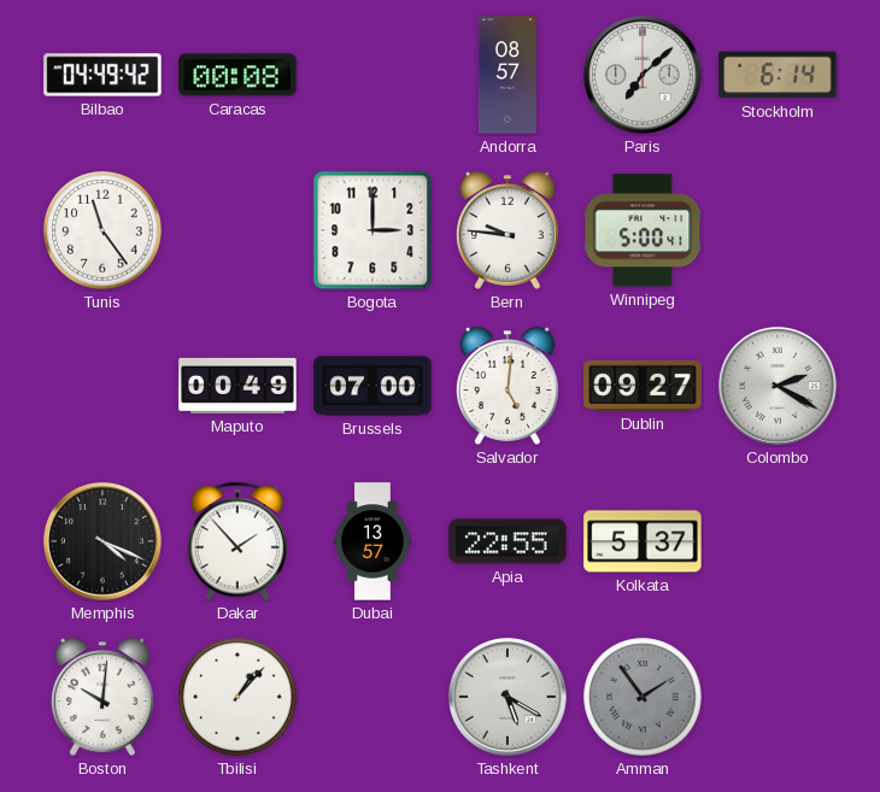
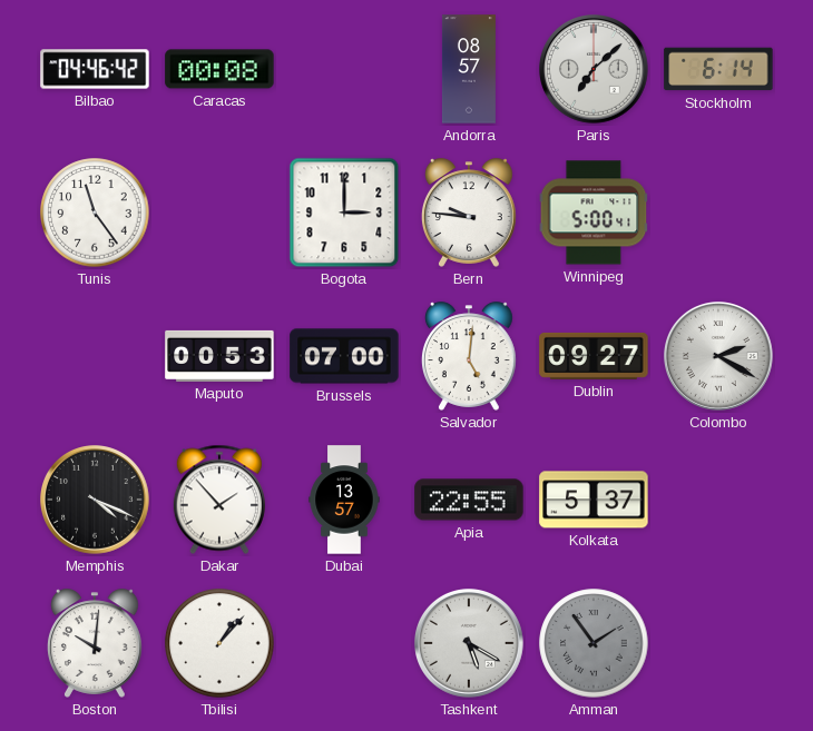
Bilbao: 04:49 -> 04:46 (95, 69)
Maputo: 00:49 -> 00:53 (219, 356)
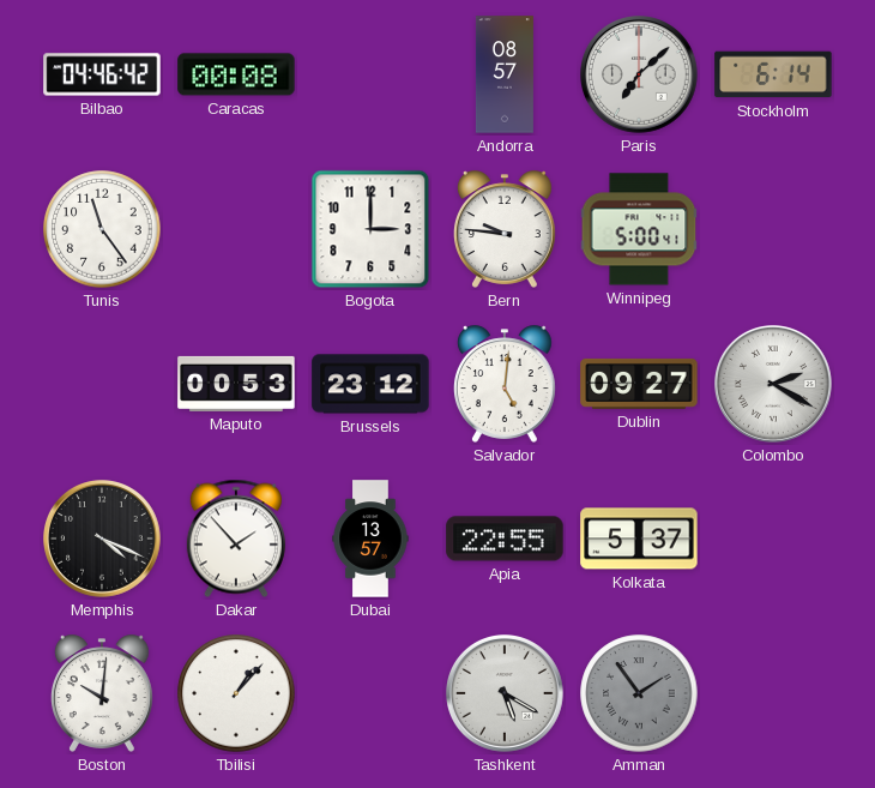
Brussels: 07:00 -> 23:12 (370, 384)
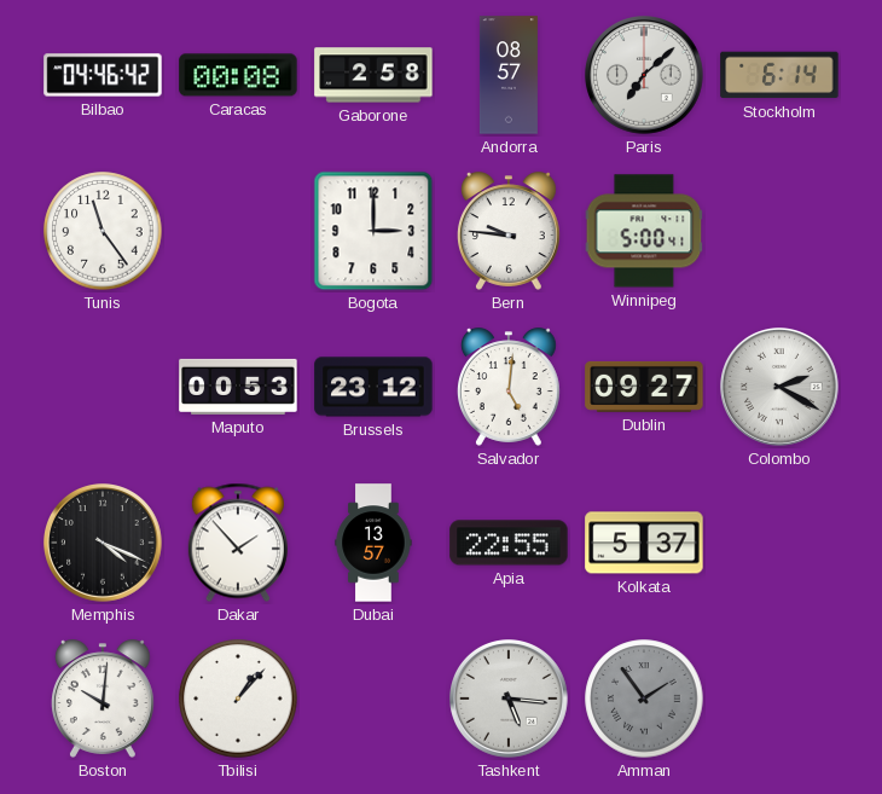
Gaborone: none -> 2:58 (373, 75)
Tashkent: 5:20 -> 5:16 (510, 700)
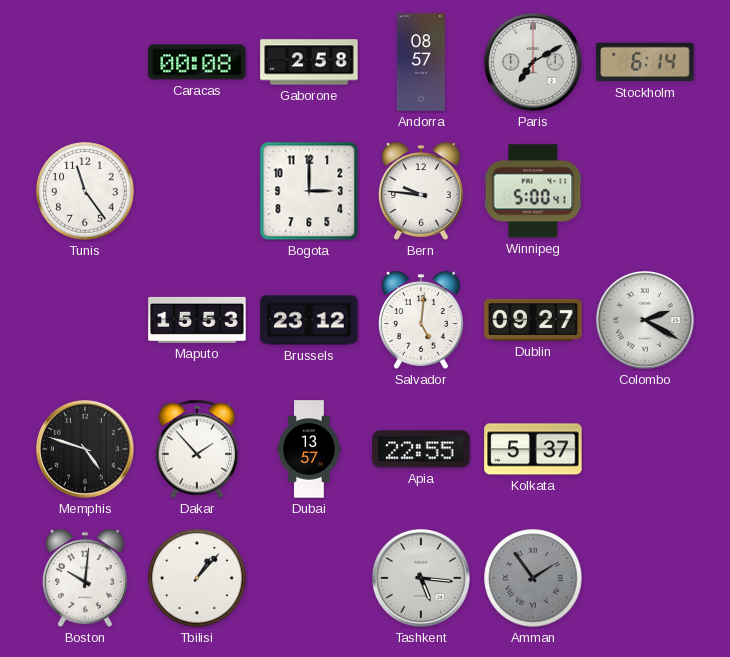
Bilbao: 04:46 -> none (103, 75)
Paris: 7:08 -> 7:10 (534, 63)
Maputo: 00:53 -> 15:53 (197, 320)
Memphis: 4:19 -> 4:48 (86, 450)
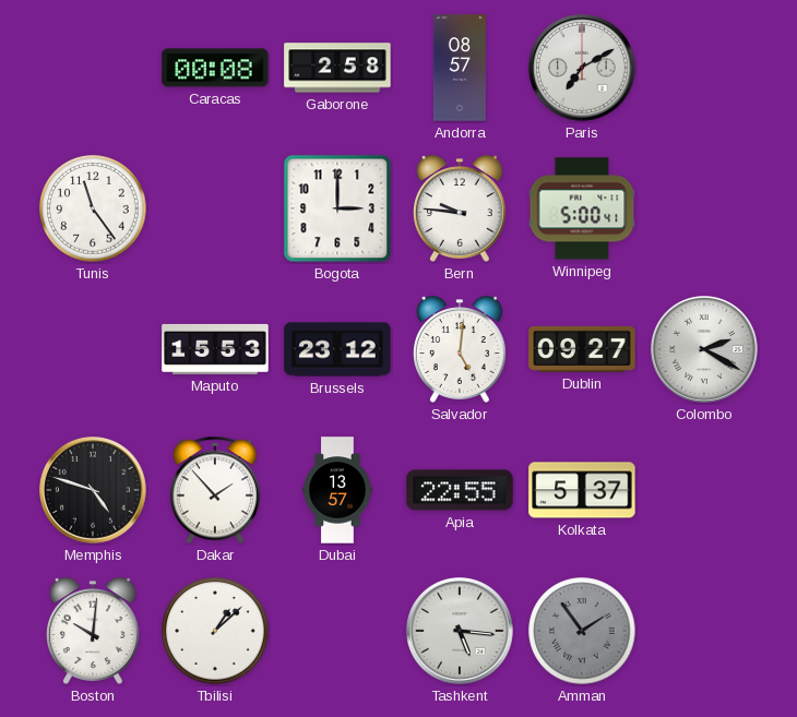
Stockholm: 6:14 -> none (645, 62)
Tbilisi: 1:07 -> 1:08 (215, 631)
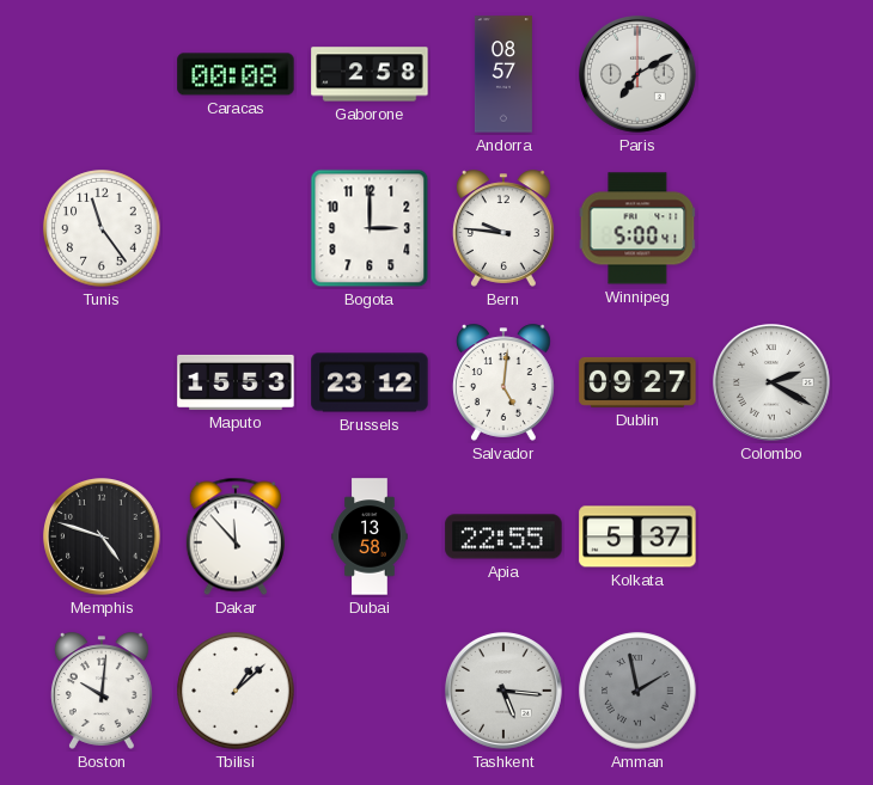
Dakar: 1:53 -> 11:53 (236, 536)
Dubai: 13:57 -> 13:58 (370, 536)
Amman: 1:54 -> 1:58 (637, 691)
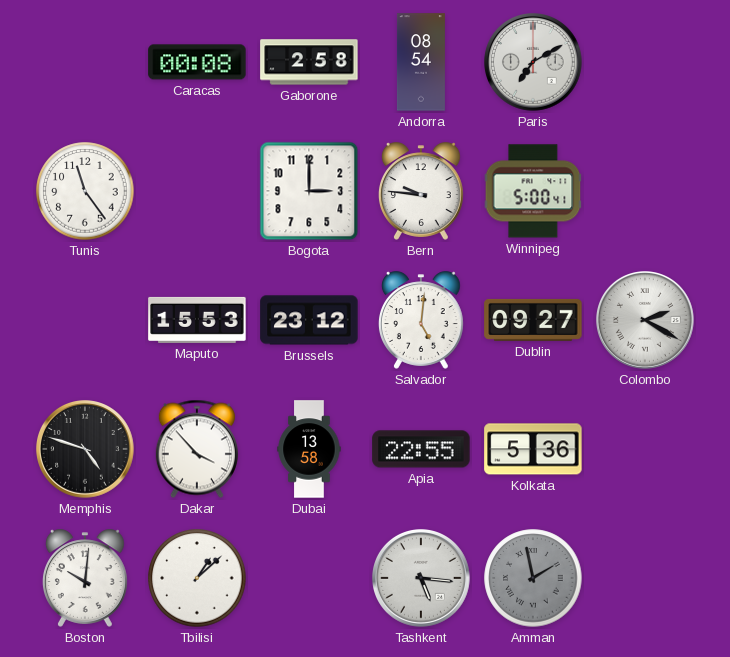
Andorra: 08:57 -> 08:54 (421, 62)
Dakar: 11:53 -> 3:53 (197, 449)
Kolkata: 5:37 -> 5:36 (533, 449)
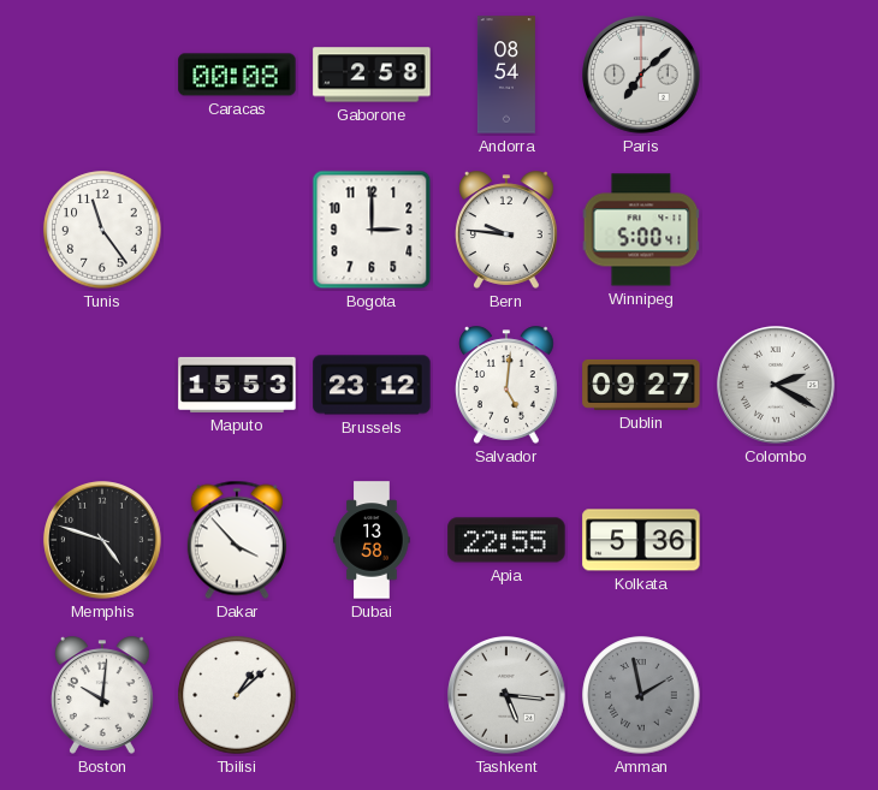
Paris: 7:10 -> 7:08 (642, 76)
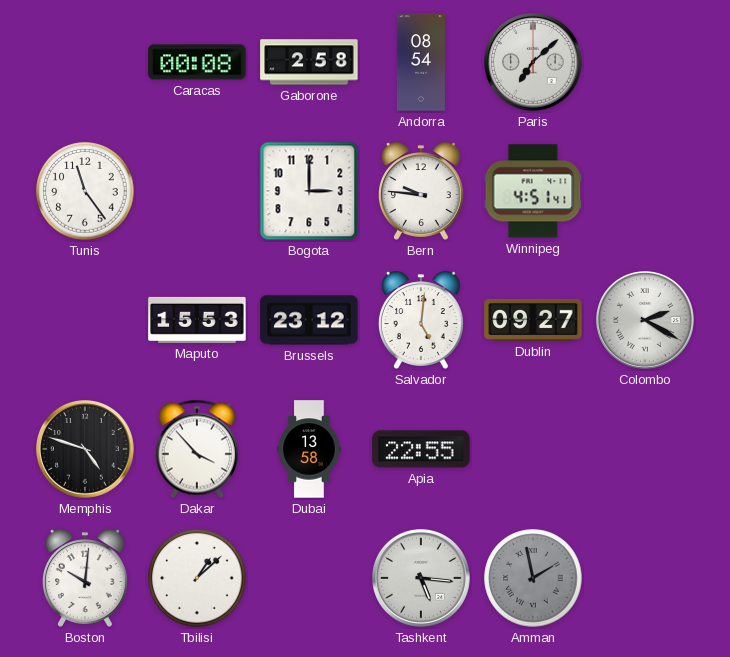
Winnipeg: 5:00 -> 4:51 (533, 191)
Kolkata: 5:36 -> none (641, 540)
